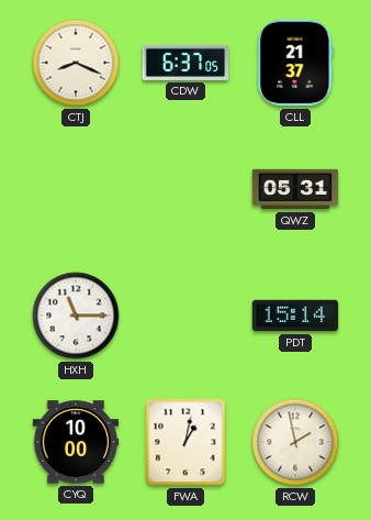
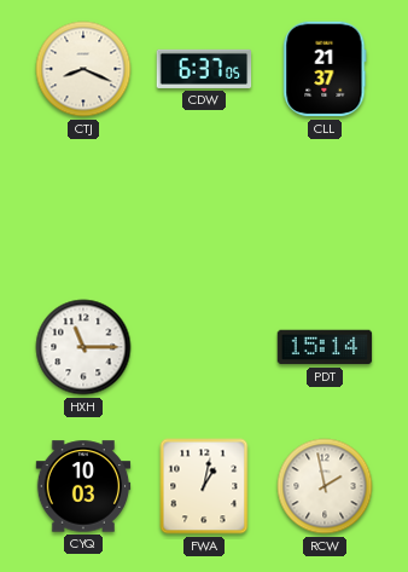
QWZ: 05:31 -> none (295, 189)
CYQ: 10:00 -> 10:03 (83, 486)
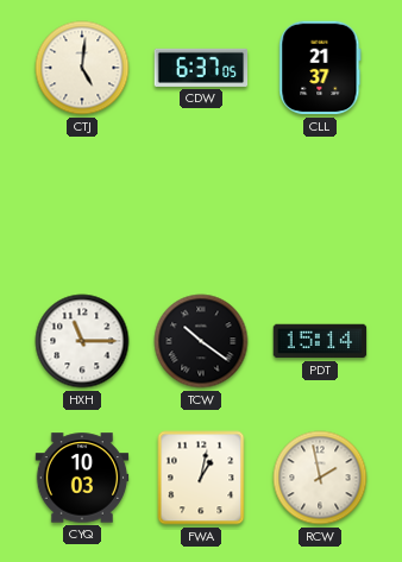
CTJ: 8:19 -> 5:01 (82, 68)
TCW: none -> 10:21 (201, 341)
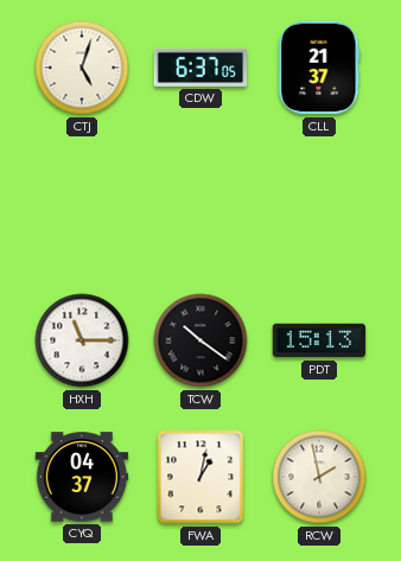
CTJ: 5:01 -> 5:03 (82, 68)
PDT: 15:14 -> 15:13 (319, 340)
CYQ: 10:03 -> 04:37 (82, 477)
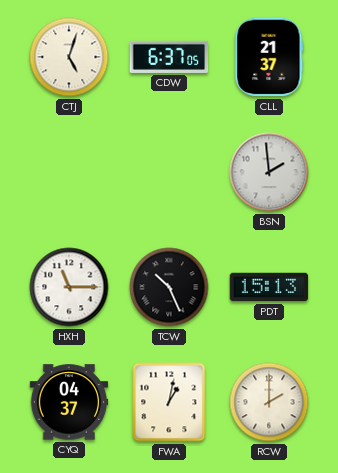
BSN: none -> 1:59 (269, 172)
TCW: 10:21 -> 10:26 (169, 287)
RCW: 1:58 -> 2:00 (269, 402)
